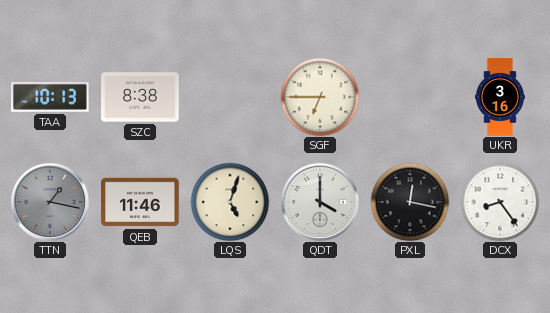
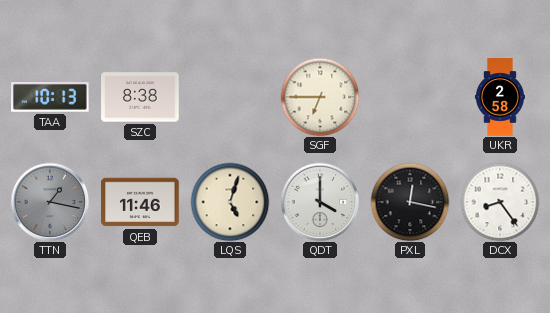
UKR: 3:16 -> 2:58 (500, 97)
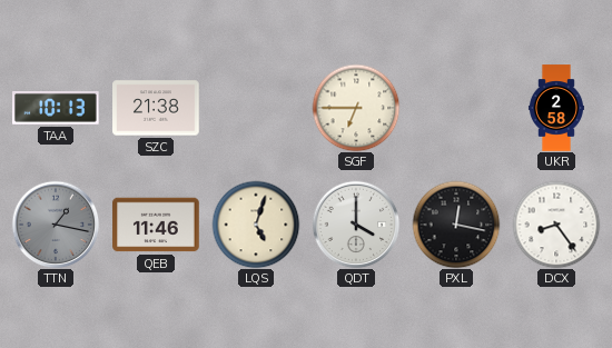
SZC: 8:38 -> 21:38 (156, 108)
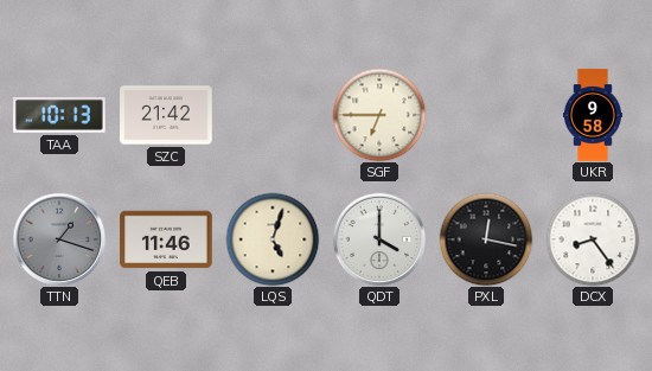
SZC: 21:38 -> 21:42 (166, 115)
UKR: 2:58 -> 9:58 (593, 115)
TTN: 1:17 -> 1:18 (59, 239)
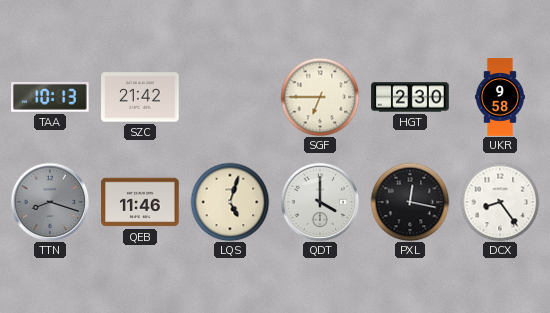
HGT: none -> 2:30 (410, 97)
TTN: 1:18 -> 8:18 (50, 202)
